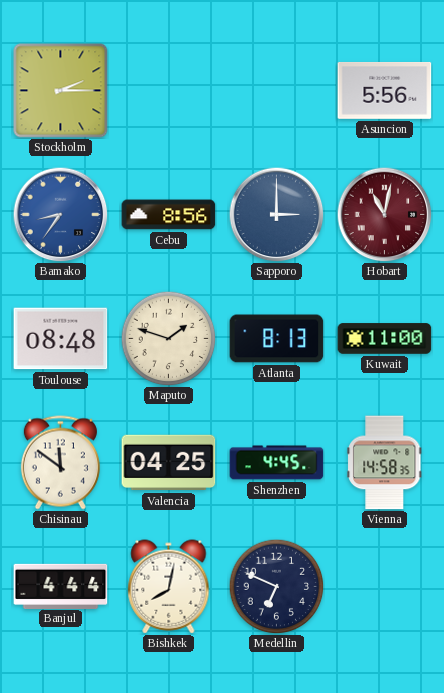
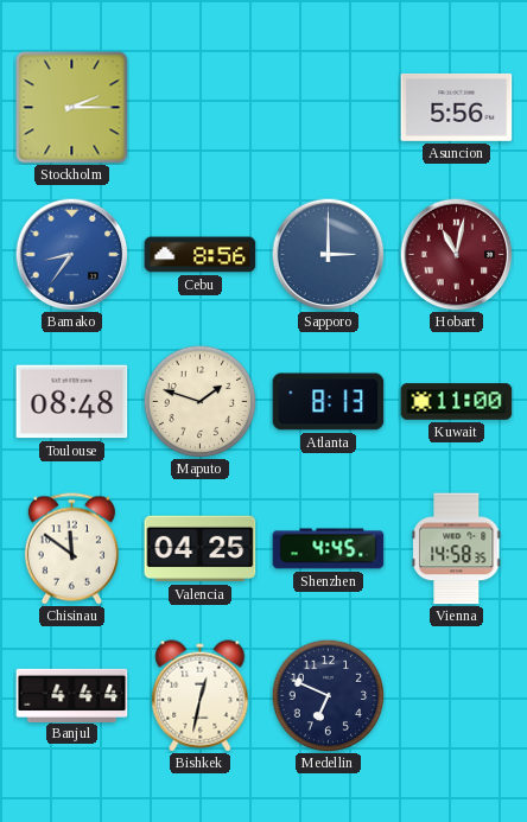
Bishkek: 8:02 -> 12:32 (201, 696)
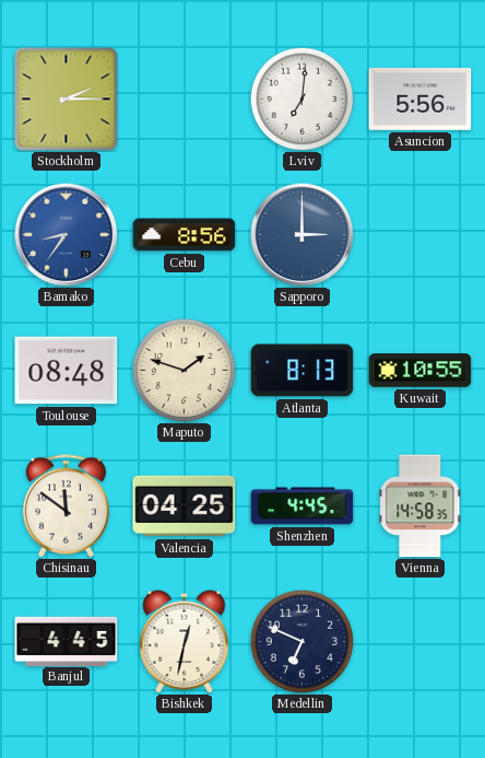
Lviv: none -> 7:01 (301, 98)
Hobart: 11:02 -> none (456, 254)
Kuwait: 11:00 -> 10:55 (421, 371)
Banjul: 4:44 -> 4:45 (67, 641)
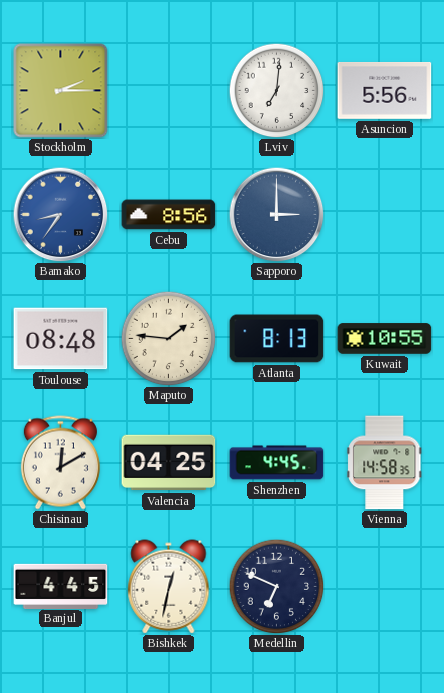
Maputo: 1:48 -> 1:46 (168, 338)
Chisinau: 11:51 -> 12:10 (60, 463)
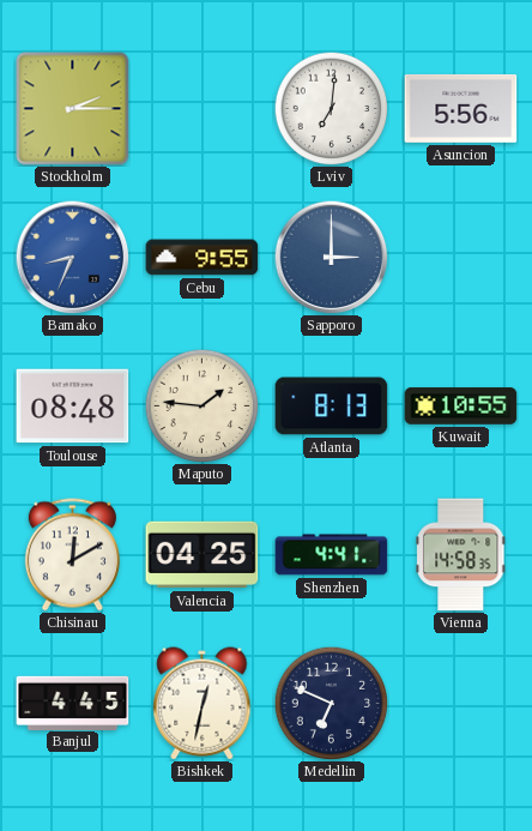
Bamako: 8:36 -> 8:34 (72, 257)
Cebu: 8:56 -> 9:55 (202, 258)
Shenzhen: 4:45 -> 4:41 (332, 555)
